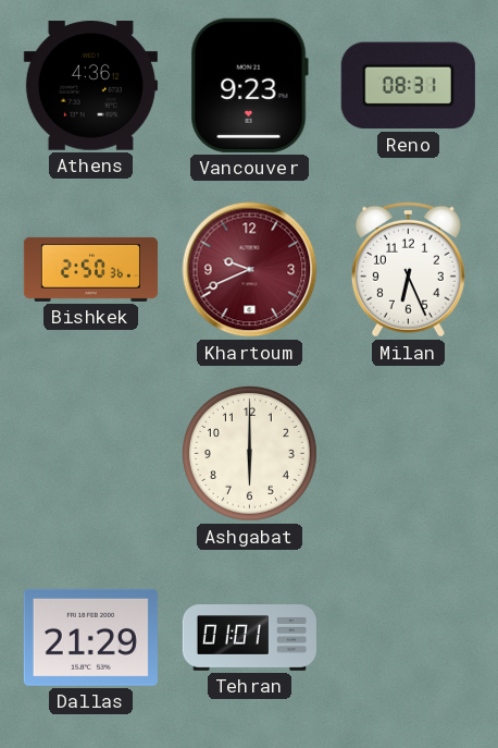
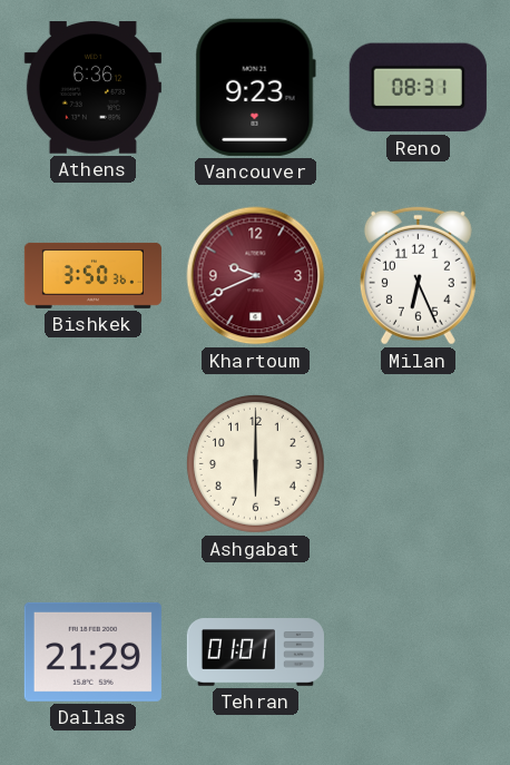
Athens: 4:36 -> 6:36 (92, 88)
Bishkek: 2:50 -> 3:50 (92, 275)
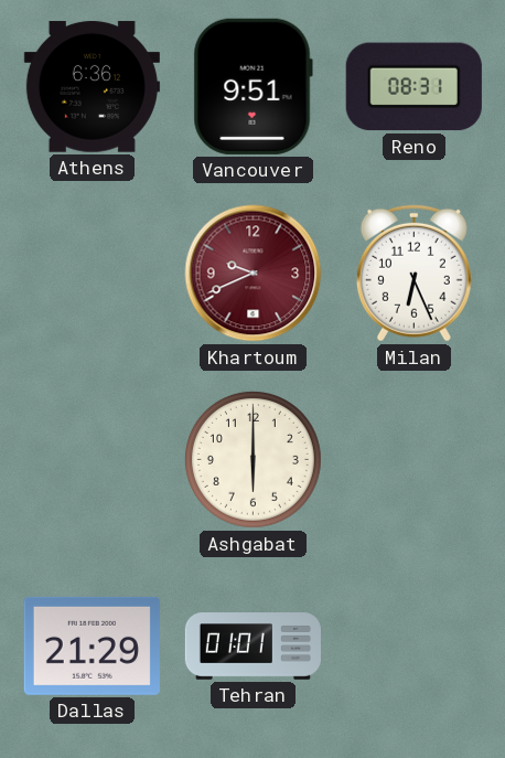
Vancouver: 9:23 -> 9:51 (253, 86)
Bishkek: 3:50 -> none (92, 275)
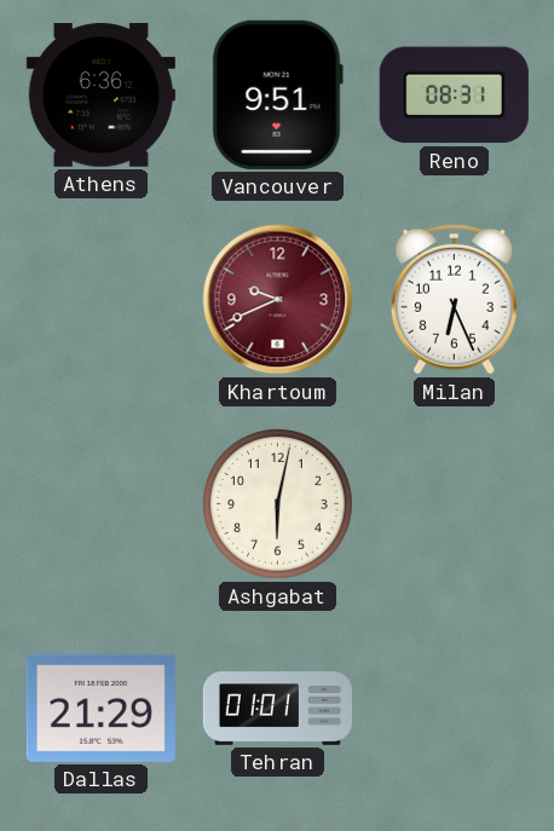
Ashgabat: 6:00 -> 6:02 (277, 503)
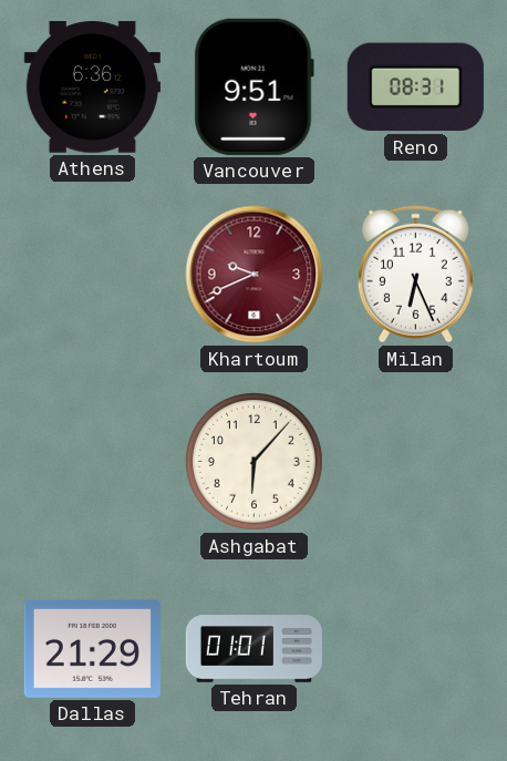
Ashgabat: 6:02 -> 6:07 (253, 461)
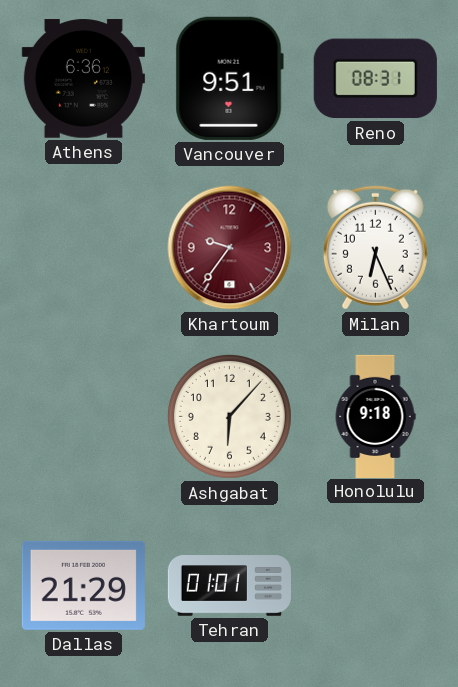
Khartoum: 9:41 -> 9:36 (230, 248)
Honolulu: none -> 9:18 (375, 416)
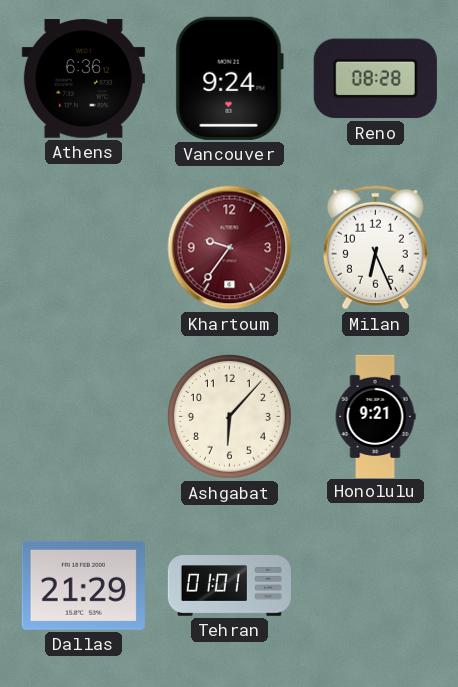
Vancouver: 9:51 -> 9:24 (229, 78)
Reno: 08:31 -> 08:28 (375, 79)
Honolulu: 9:18 -> 9:21 (375, 416)
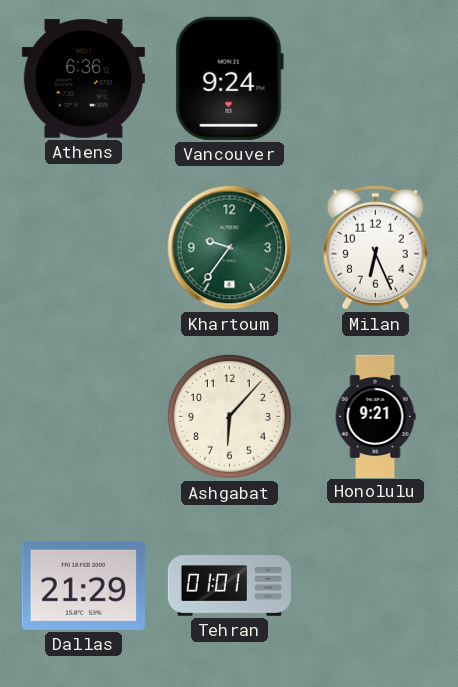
Reno: 08:28 -> none (375, 79)
Khartoum dial: burgundy -> green (230, 248)
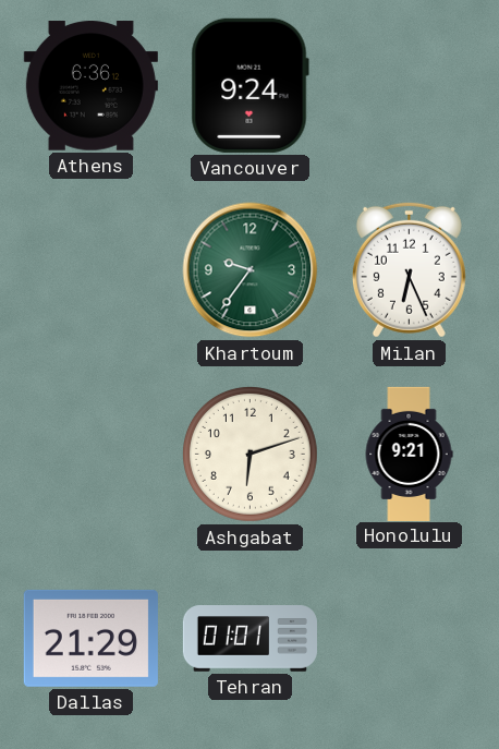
Ashgabat: 6:07 -> 6:12 (249, 454)
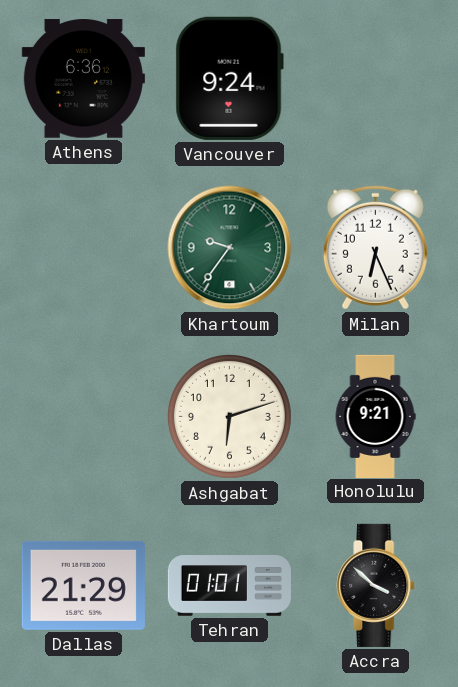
Accra: none -> 3:52 (376, 585)
